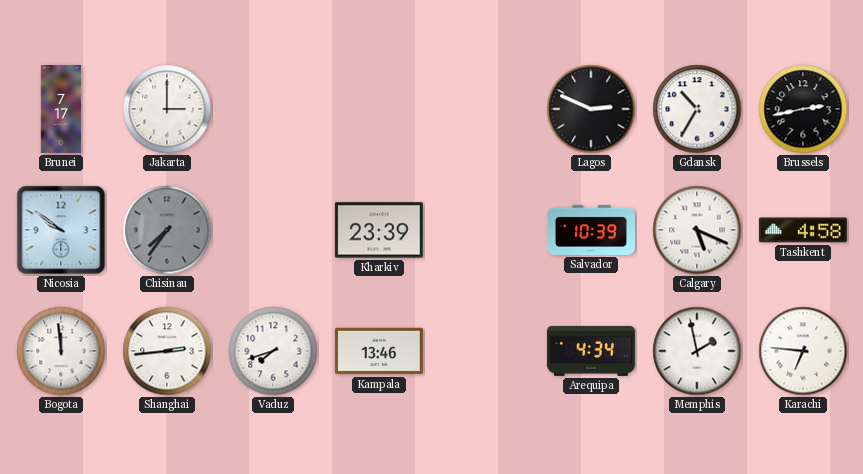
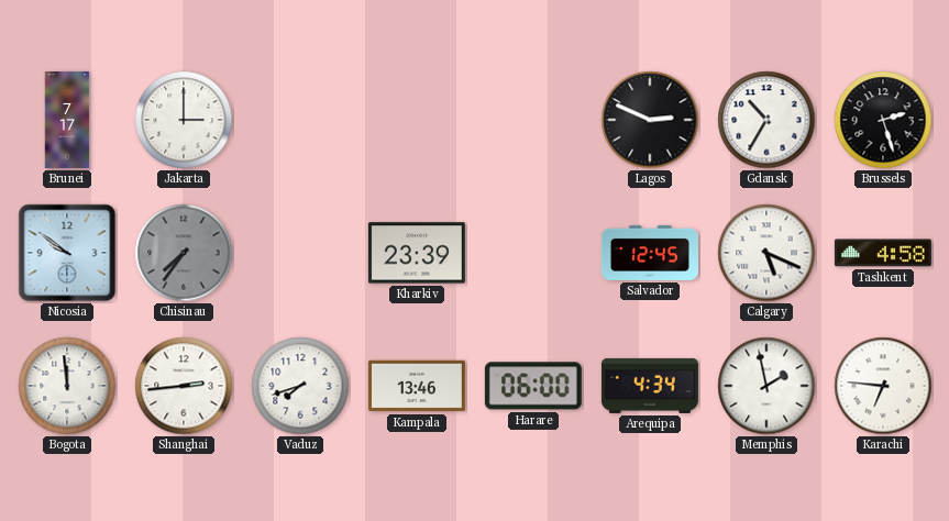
Brussels: 2:43 -> 2:27 (883, 120)
Salvador: 10:39 -> 12:45 (650, 253)
Harare: none -> 06:00 (533, 386)
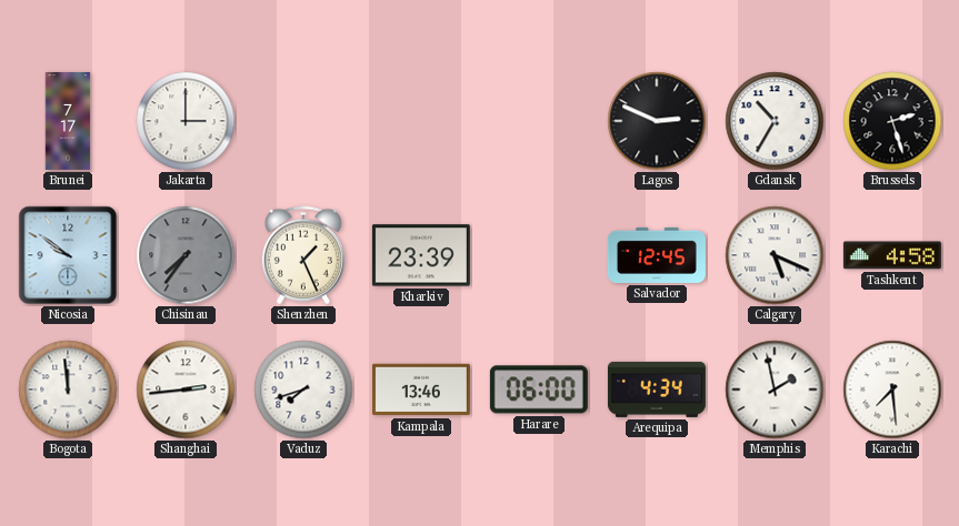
Shenzhen: none -> 1:26 (303, 255)
Karachi: 6:46 -> 7:29 (892, 390)
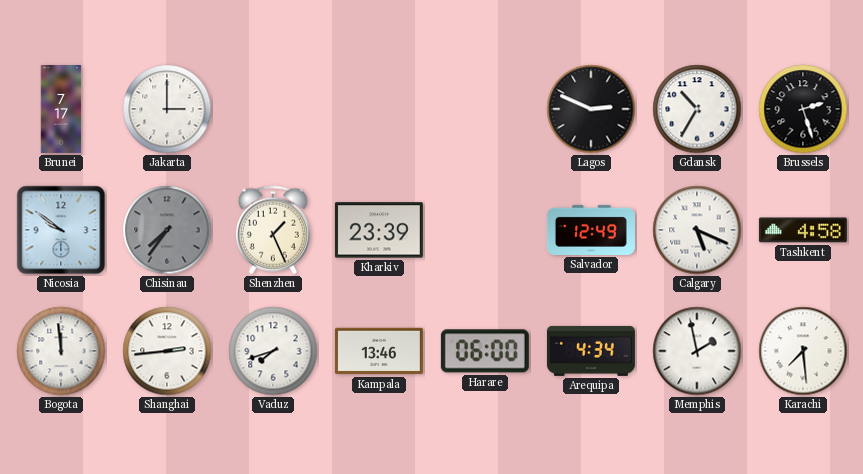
Salvador: 12:45 -> 12:49 (591, 230)
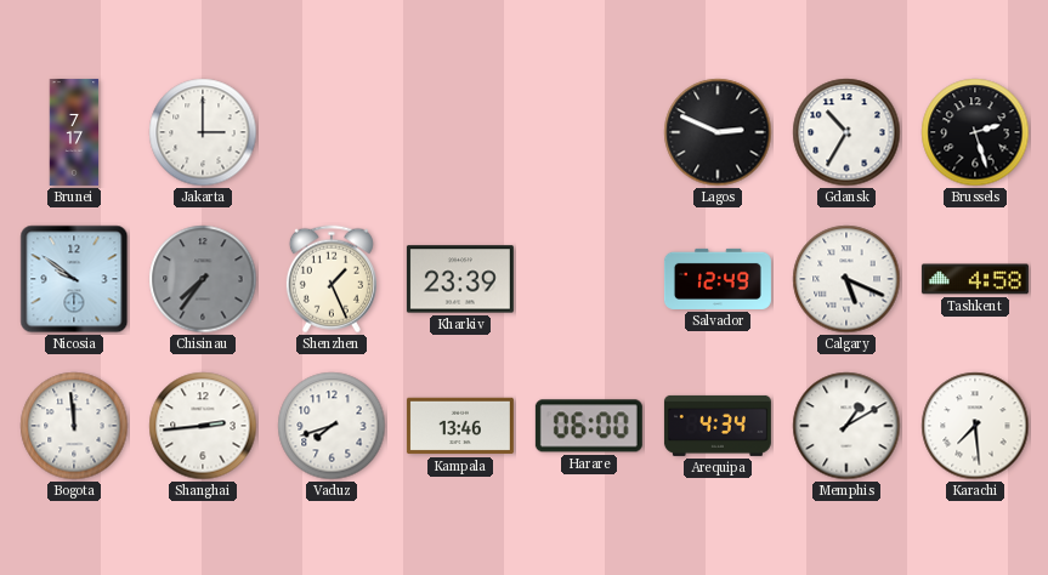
Memphis: 1:58 -> 1:10 (846, 426)
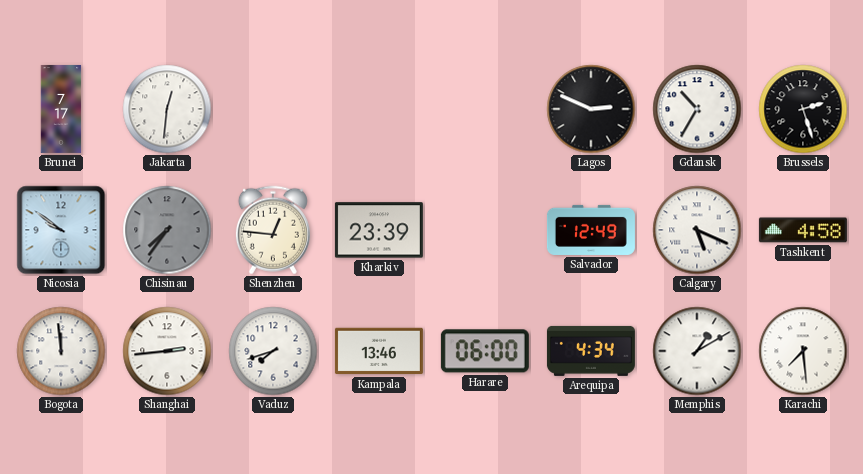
Jakarta: 3:00 -> 12:31 (167, 109)
Shenzhen: 1:26 -> 12:46 (273, 230)
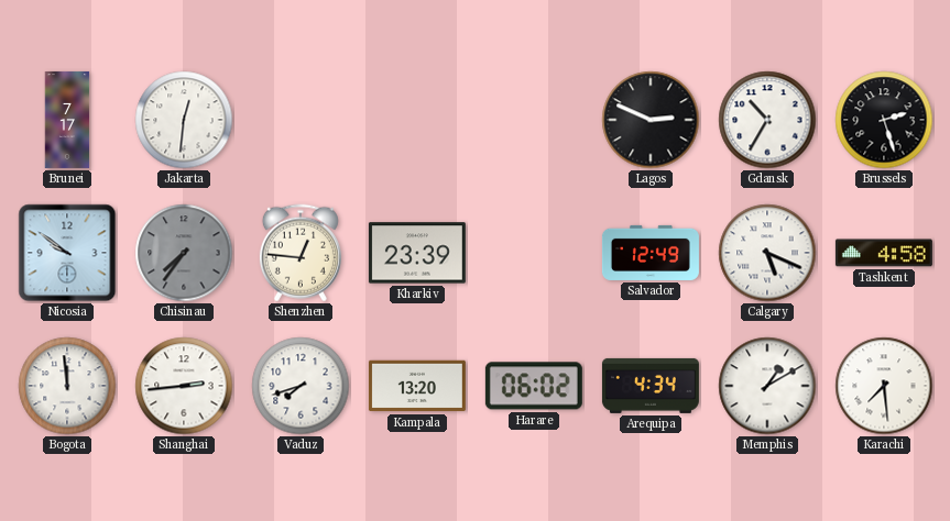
Kampala: 13:46 -> 13:20 (417, 386)
Harare: 06:00 -> 06:02 (534, 386)
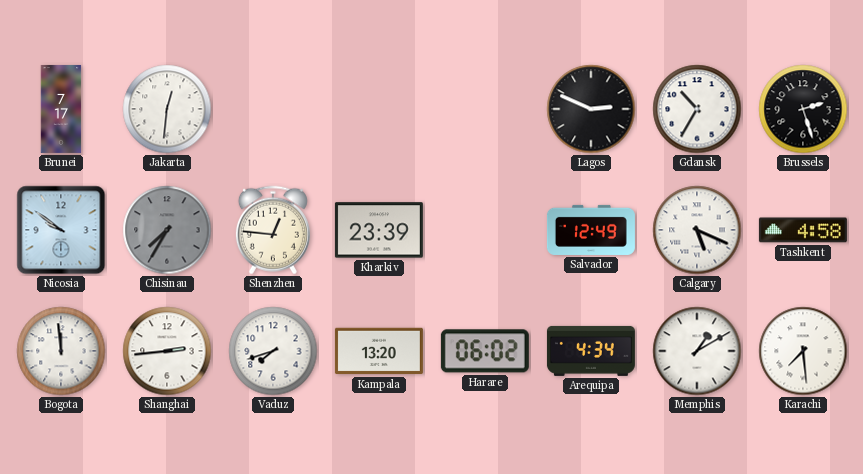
Chisinau: 7:36 -> 7:35 (167, 230)
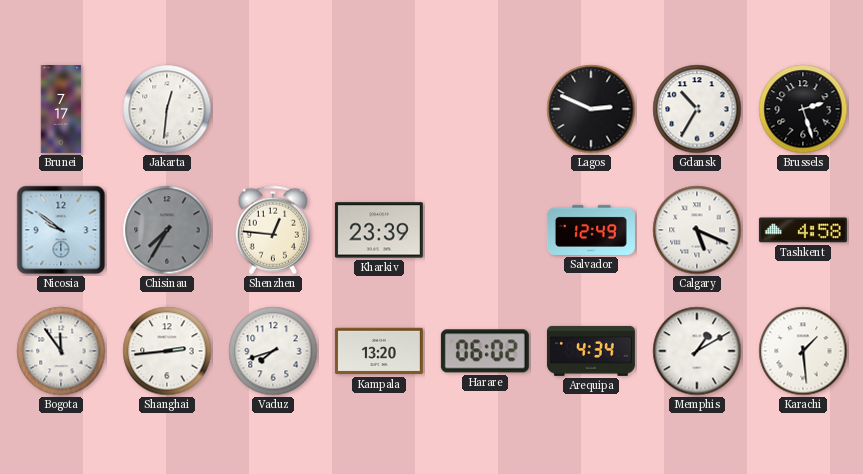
Bogota: 11:59 -> 11:54 (61, 351)
Karachi: 7:29 -> 1:29 (803, 351)
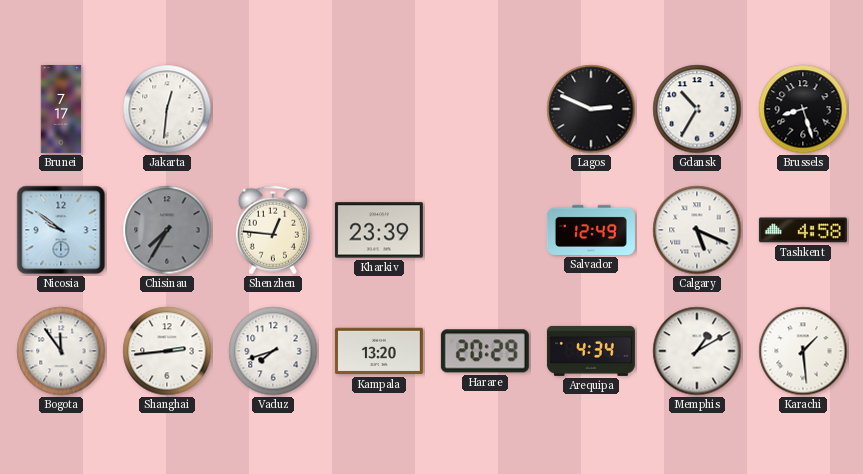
Brussels: 2:27 -> 8:27 (803, 109)
Harare: 06:02 -> 20:29 (485, 351)
